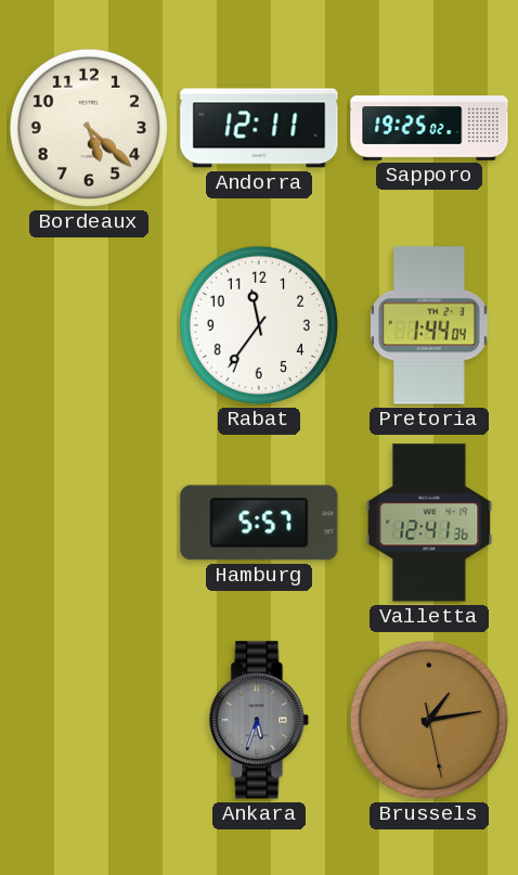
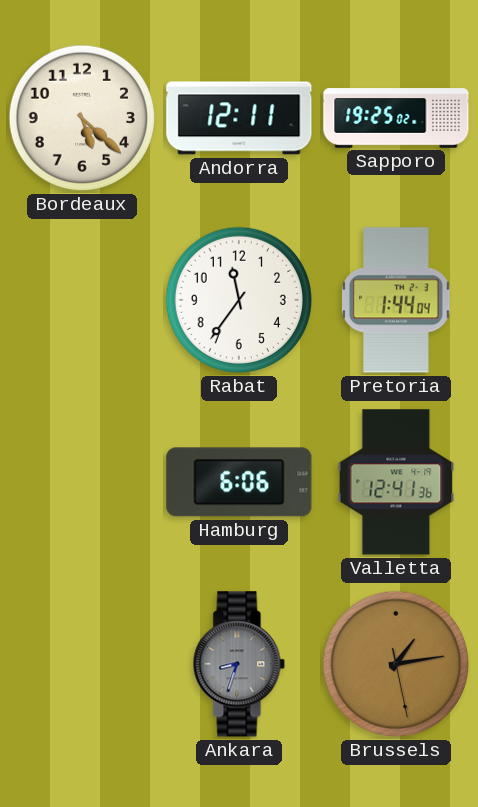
Hamburg: 5:57 -> 6:06 (239, 482)
Ankara: 5:33 -> 8:33 (239, 664)
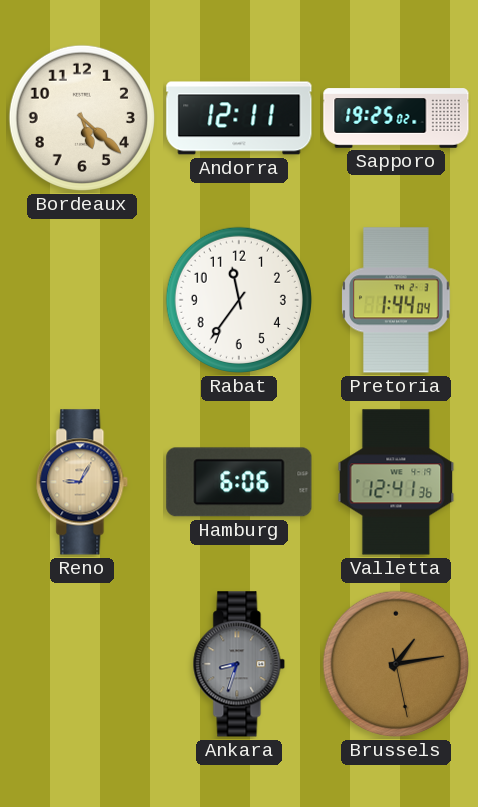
Reno: none -> 9:05 (82, 482)
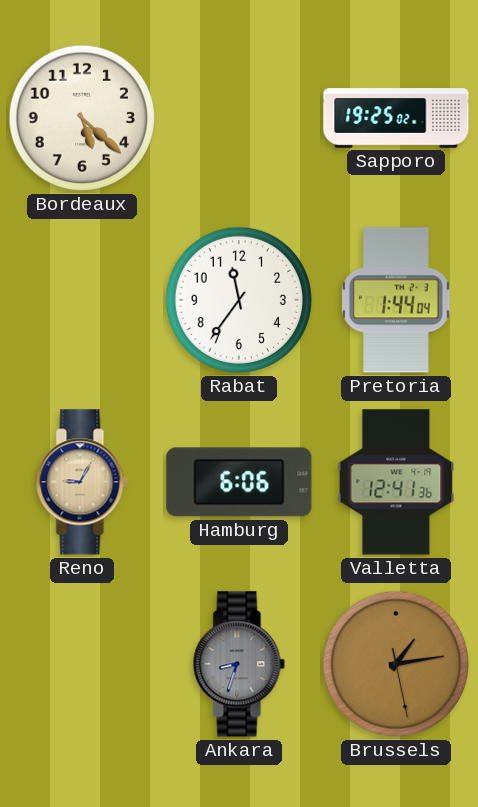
Andorra: 12:11 -> none (239, 118)
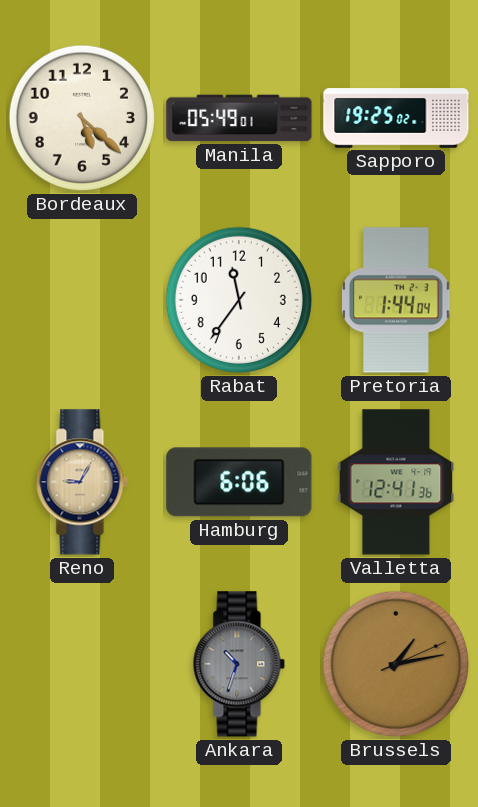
Manila: none -> 05:49 (239, 118)
Ankara: 8:33 -> 10:33 (239, 664)
Brussels: 1:13:28 -> 1:13:11 (396, 664)
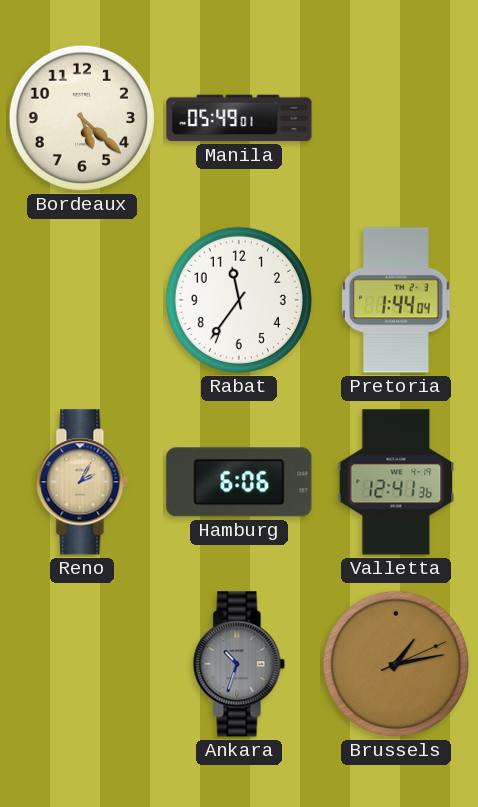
Sapporo: 19:25 -> none (396, 118)
Reno: 9:05 -> 2:05 (82, 482)
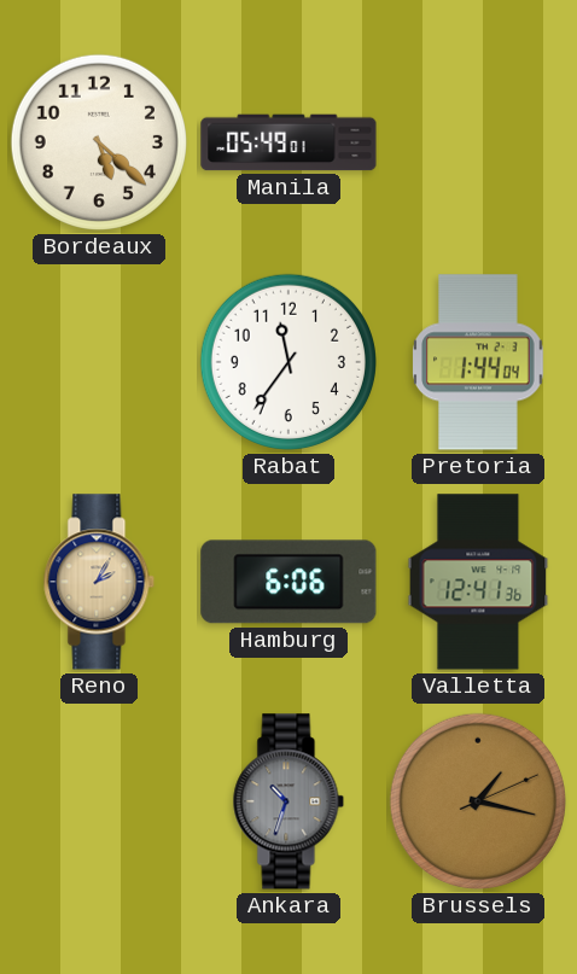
Brussels: 1:13 -> 1:17 (478, 801)
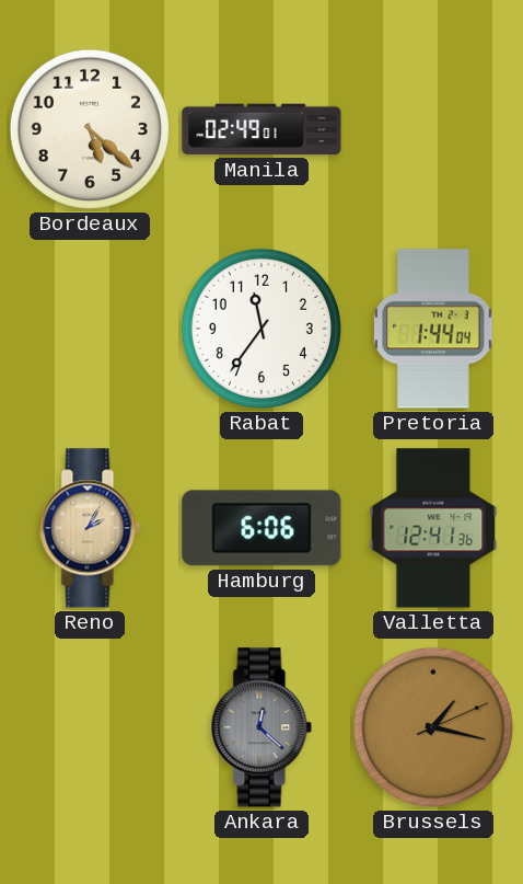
Manila: 05:49 -> 02:49 (261, 129)
Ankara: 10:33 -> 12:22 (261, 727)
